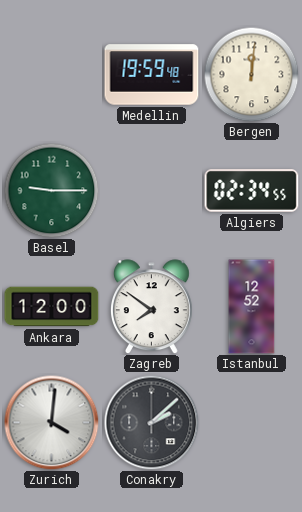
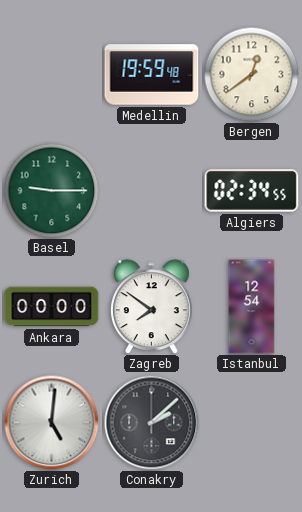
Bergen: 12:01 -> 12:39 (251, 74)
Ankara: 12:00 -> 00:00 (52, 307)
Istanbul: 12:52 -> 12:54 (252, 307)
Zurich: 4:01 -> 5:01 (51, 422)
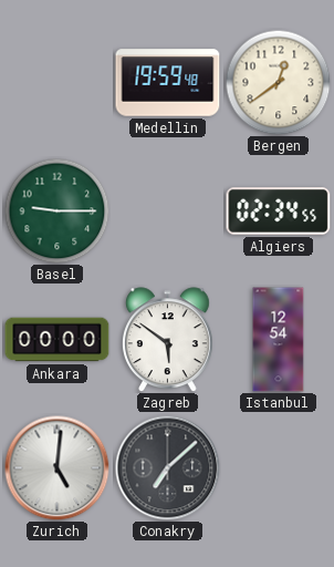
Zagreb: 7:51 -> 5:51 (167, 340)
Conakry: 2:08 -> 7:08 (167, 467)
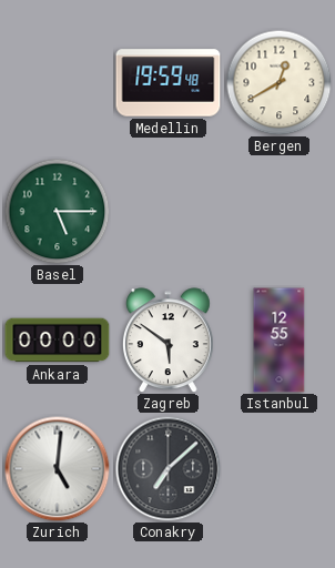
Bergen: 12:39 -> 12:40 (278, 82)
Basel: 9:15 -> 5:15 (57, 211)
Algiers: 02:34 -> none (279, 212)
Istanbul: 12:54 -> 12:55 (280, 341)
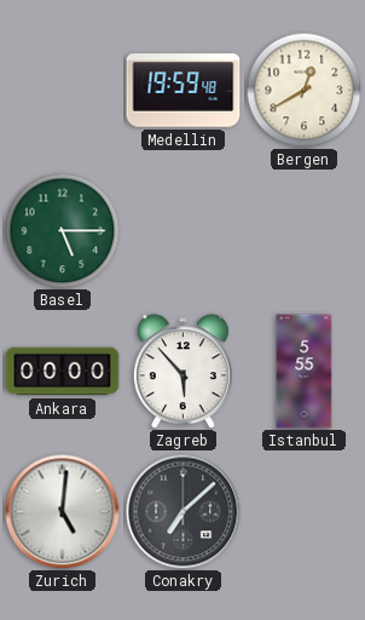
Zagreb: 5:51 -> 5:53 (182, 372)
Istanbul: 12:55 -> 5:55 (305, 372)
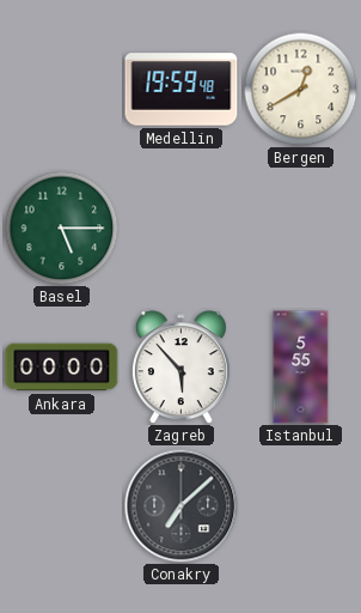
Zurich: 5:01 -> none (62, 511)
